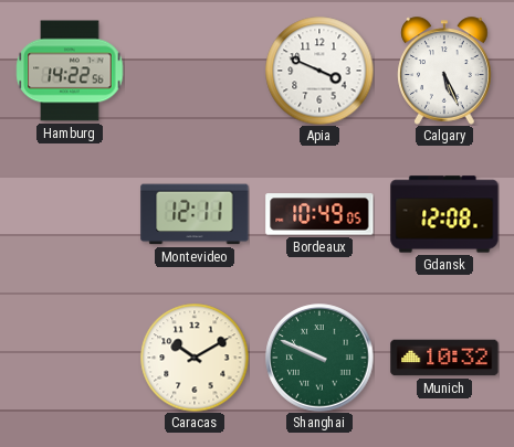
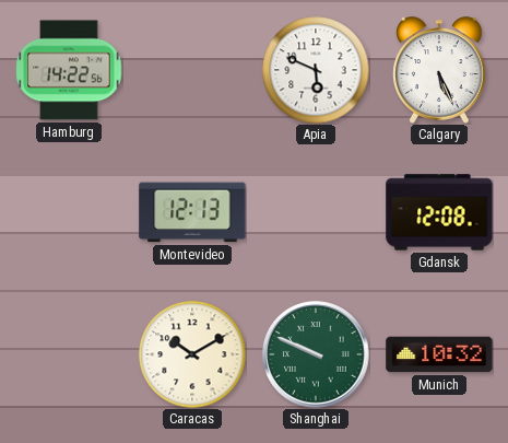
Apia: 3:49 -> 5:49 (316, 70)
Montevideo: 12:11 -> 12:13 (192, 212)
Bordeaux: 10:49 -> none (319, 214)
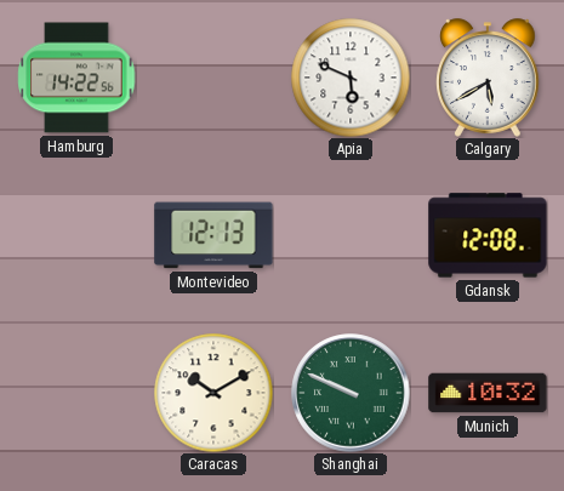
Calgary: 5:26 -> 5:40 (488, 78)
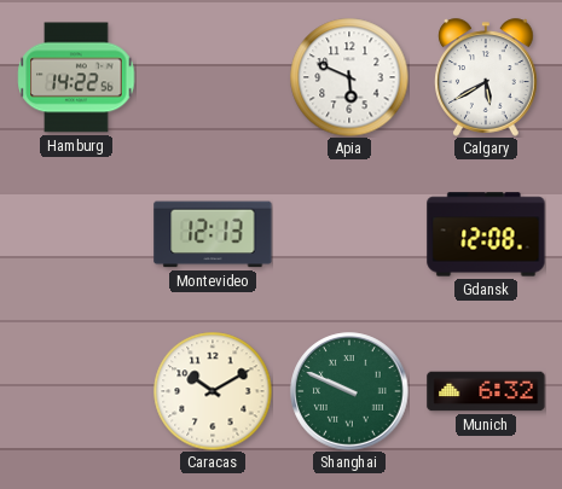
Munich: 10:32 -> 6:32 (486, 391)
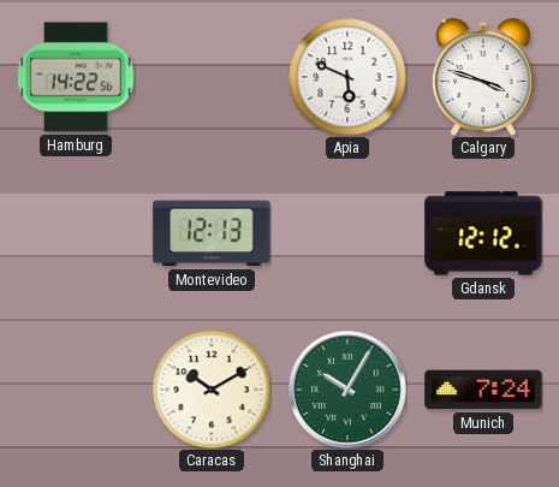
Calgary: 5:40 -> 3:48 (483, 77)
Gdansk: 12:08 -> 12:12 (483, 233)
Shanghai: 9:49 -> 10:05 (347, 390)
Munich: 6:32 -> 7:24 (483, 390)
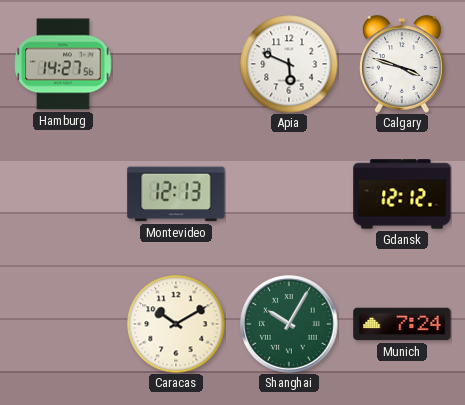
Hamburg: 14:22 -> 14:27 (63, 64)
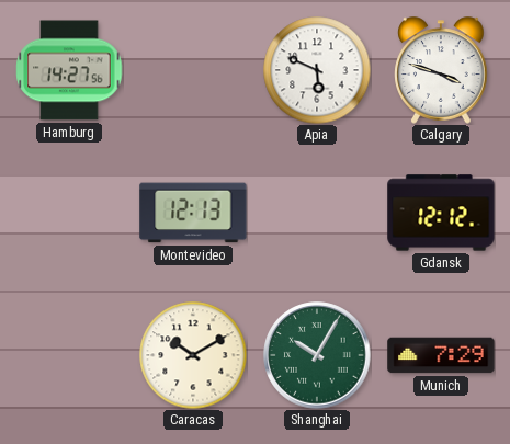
Munich: 7:24 -> 7:29 (441, 355)
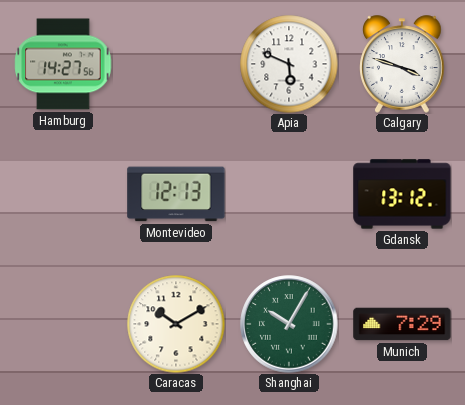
Gdansk: 12:12 -> 13:12 (402, 194)
